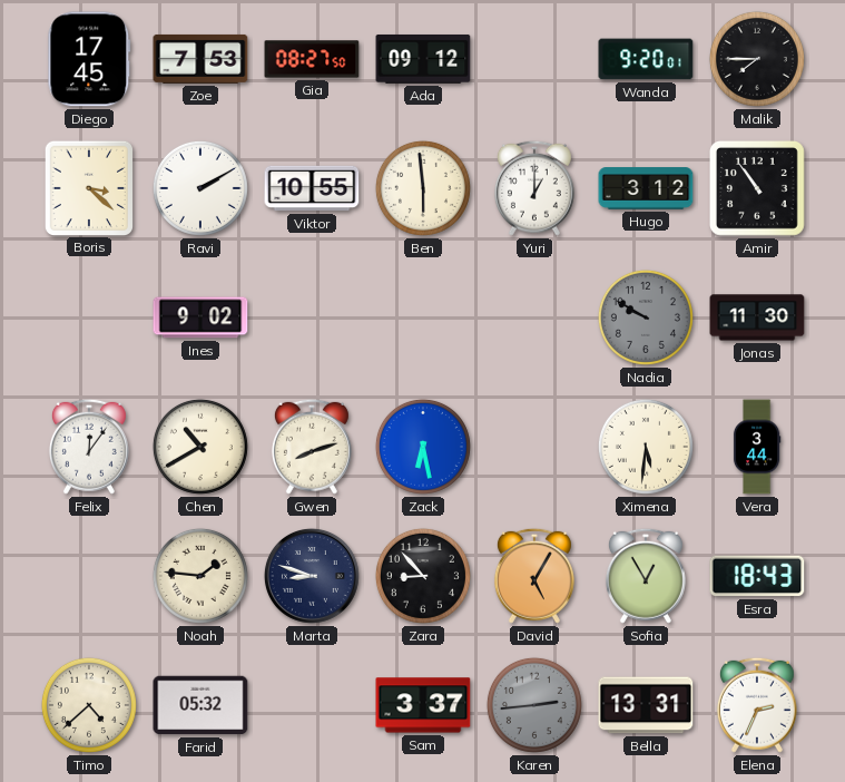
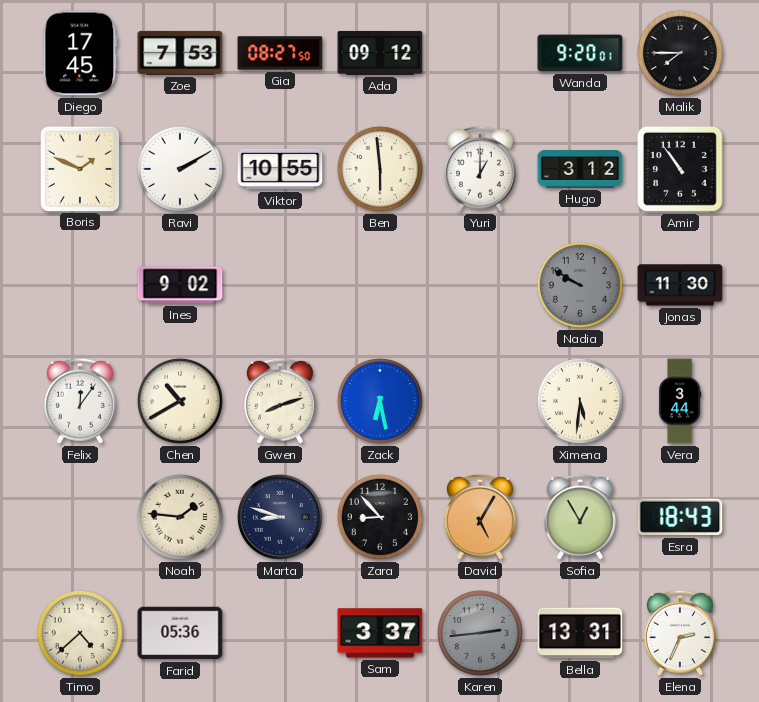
Boris: 3:22 -> 1:49 (79, 168)
Farid: 05:32 -> 05:36 (180, 633)
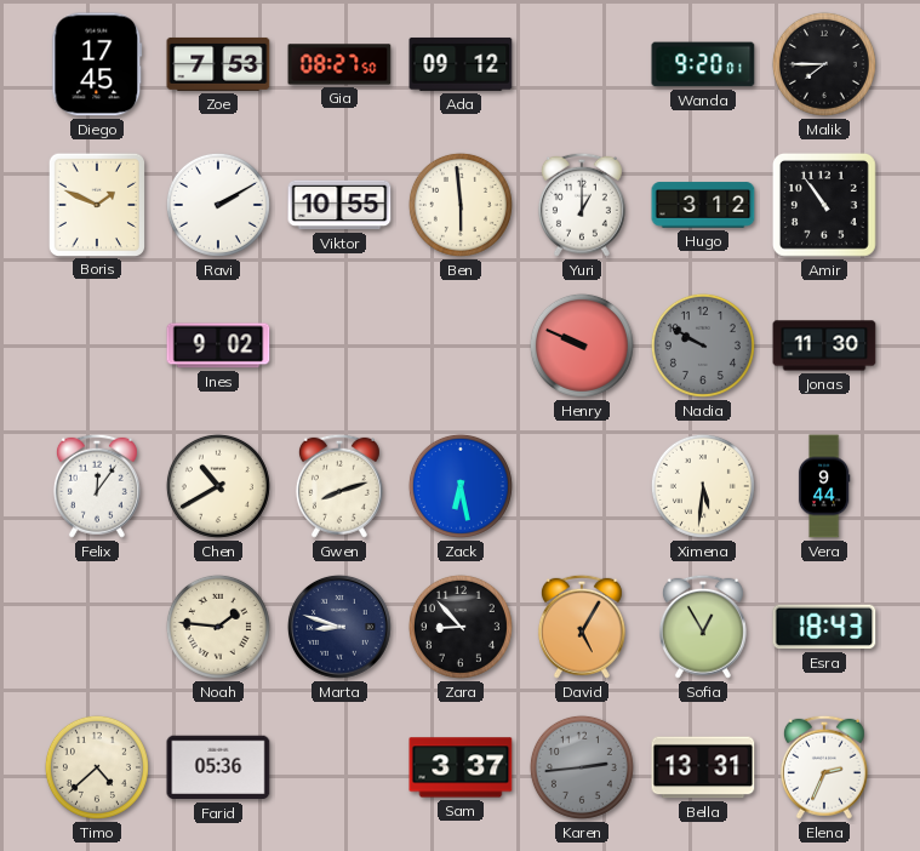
Henry: none -> 9:49 (582, 345)
Vera: 3:44 -> 9:44 (824, 486)
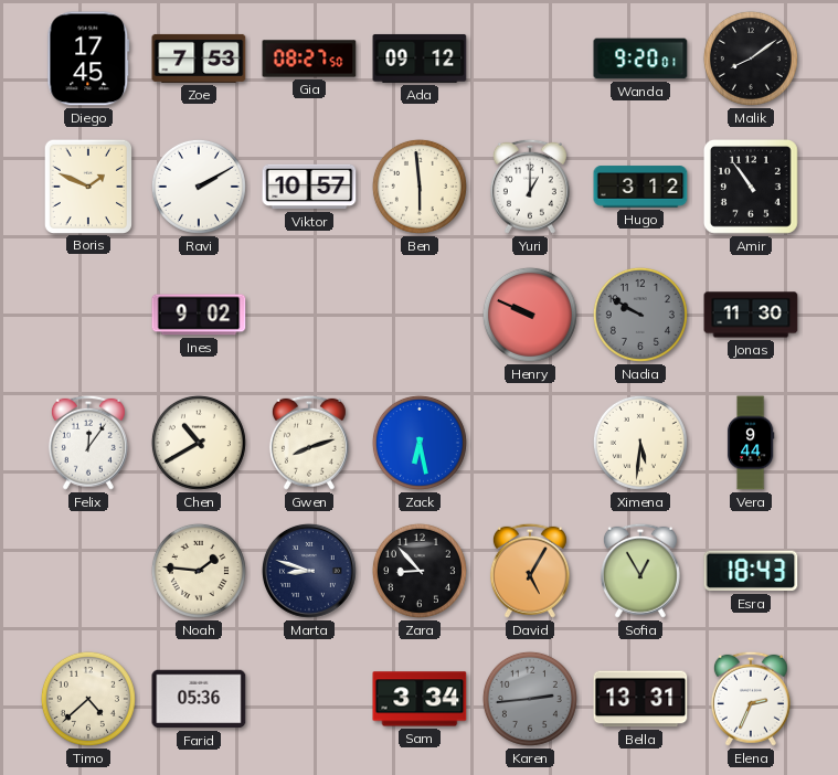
Malik: 7:45 -> 8:09 (751, 59)
Viktor: 10:55 -> 10:57 (309, 187)
Sam: 3:37 -> 3:34 (420, 699)
